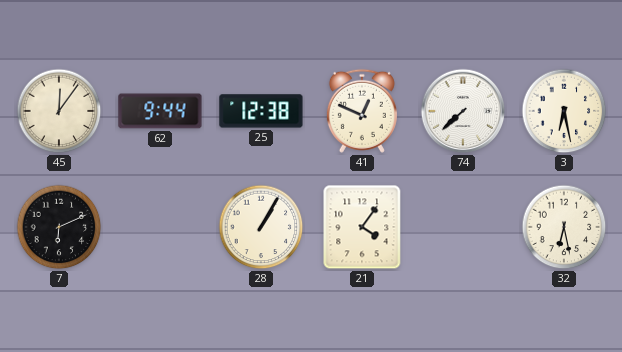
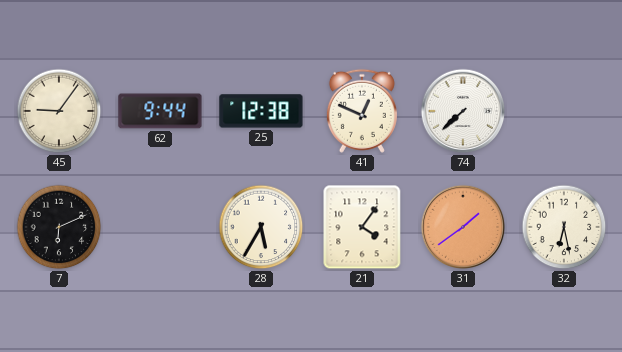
45: 12:06 -> 9:06 (59, 111)
3: 6:28 -> none (564, 111)
28: 1:05 -> 5:35 (261, 227)
31: none -> 1:39 (463, 227)
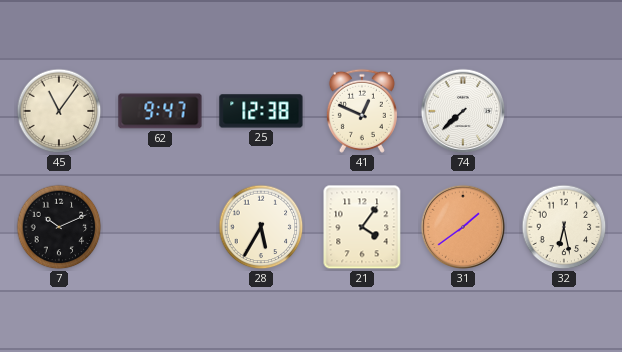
45: 9:06 -> 11:06 (59, 111)
62: 9:44 -> 9:47 (160, 111)
7: 6:11 -> 10:11 (59, 227)
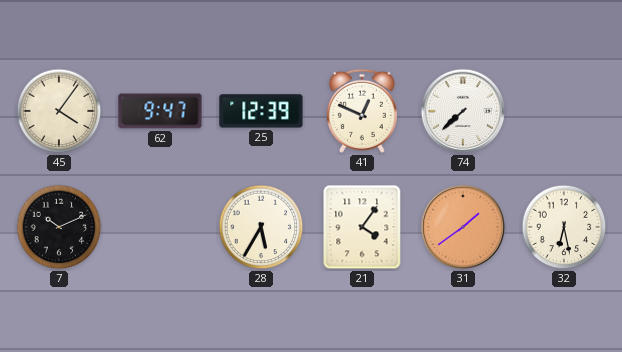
45: 11:06 -> 4:06 (59, 111)
25: 12:38 -> 12:39 (261, 111)
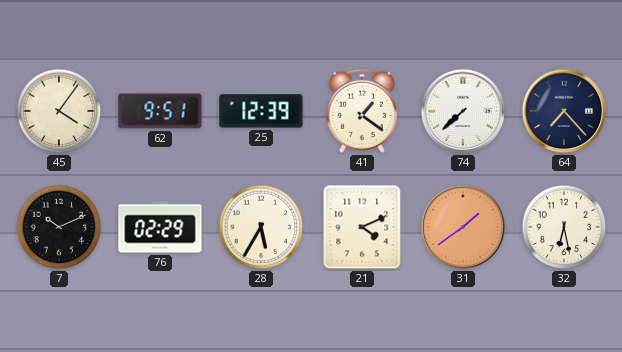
62: 9:47 -> 9:51 (160, 111)
41: 12:49 -> 1:21 (362, 111)
64: none -> 7:23 (564, 111)
76: none -> 02:29 (160, 227)
21: 4:06 -> 4:11 (362, 227)
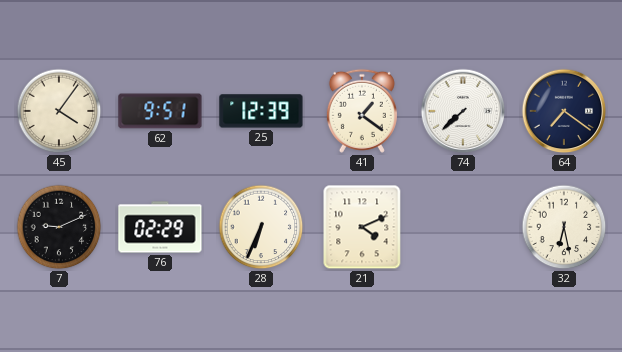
64: 7:23 -> 7:21 (564, 111)
7: 10:11 -> 9:11 (59, 227)
28: 5:35 -> 6:34 (261, 227)
31: 1:39 -> none (463, 227)
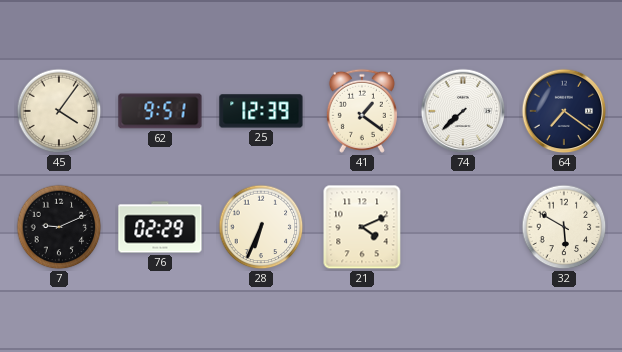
32: 6:28 -> 5:50 (564, 227)
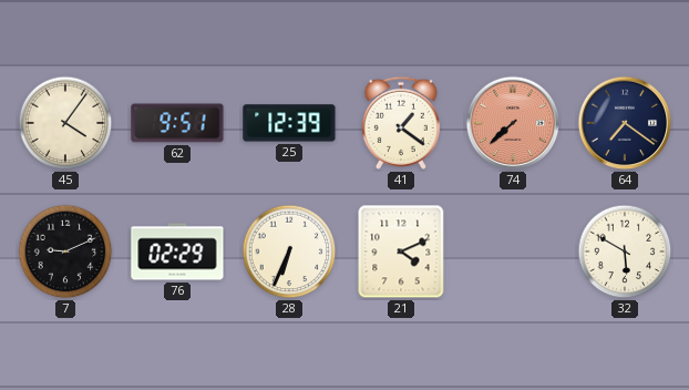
74 dial: white -> salmon (513, 123)
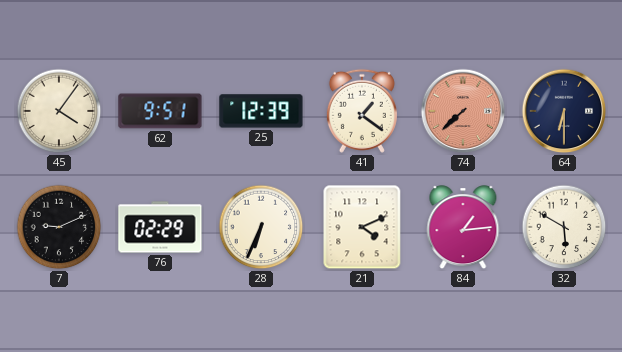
64: 7:21 -> 6:30 (564, 111)
84: none -> 1:14 (463, 228)
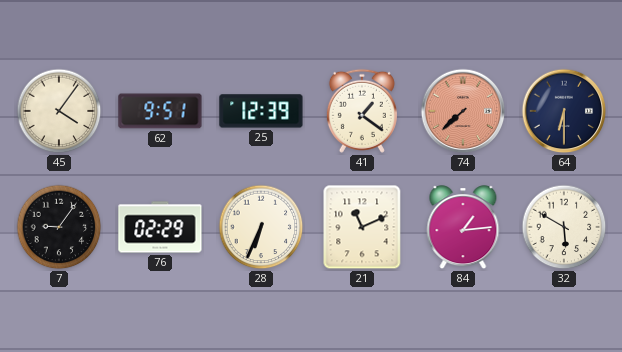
7: 9:11 -> 9:06 (59, 227)
21: 4:11 -> 11:11 (362, 227)
